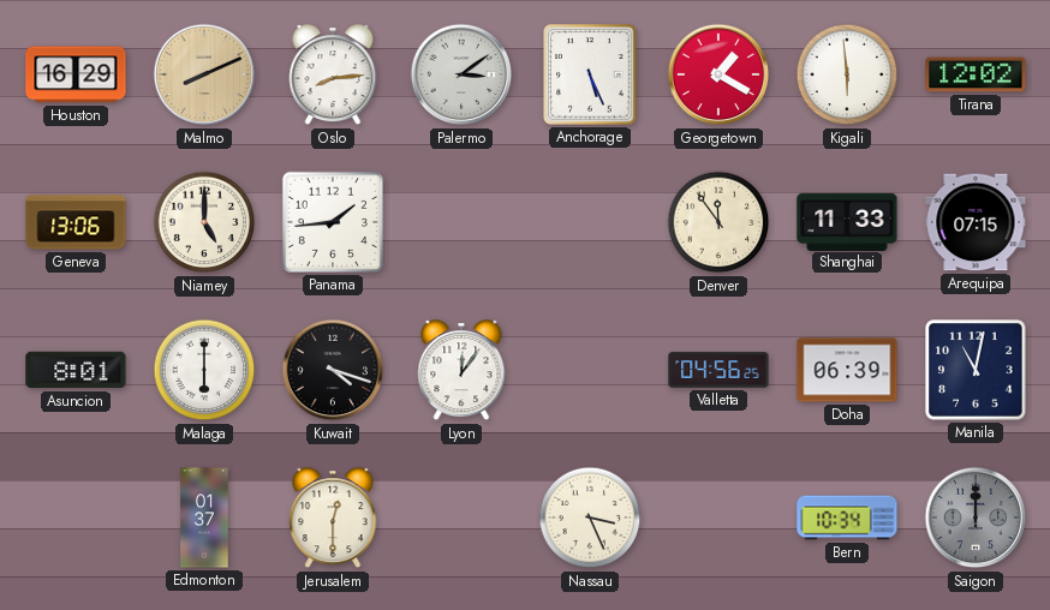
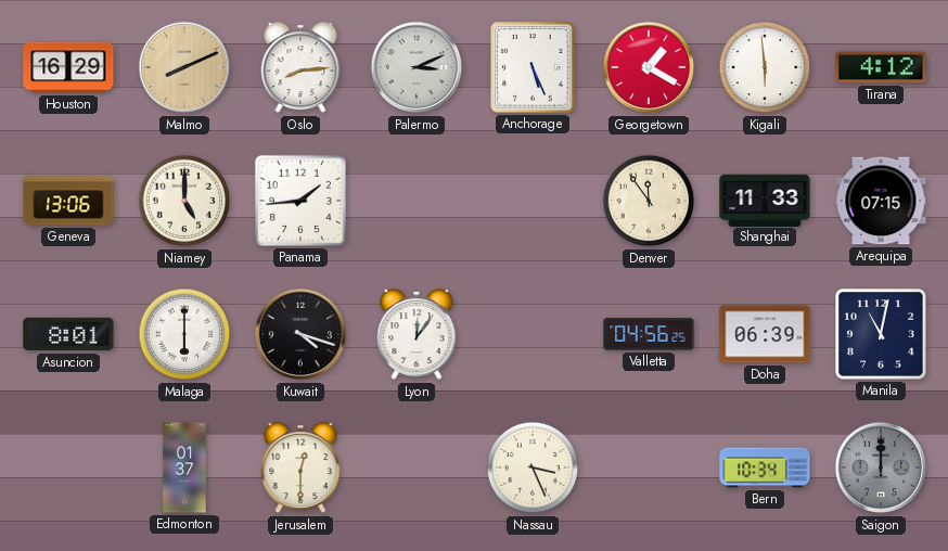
Palermo: 3:09 -> 3:11 (417, 67)
Tirana: 12:02 -> 4:12 (881, 67)
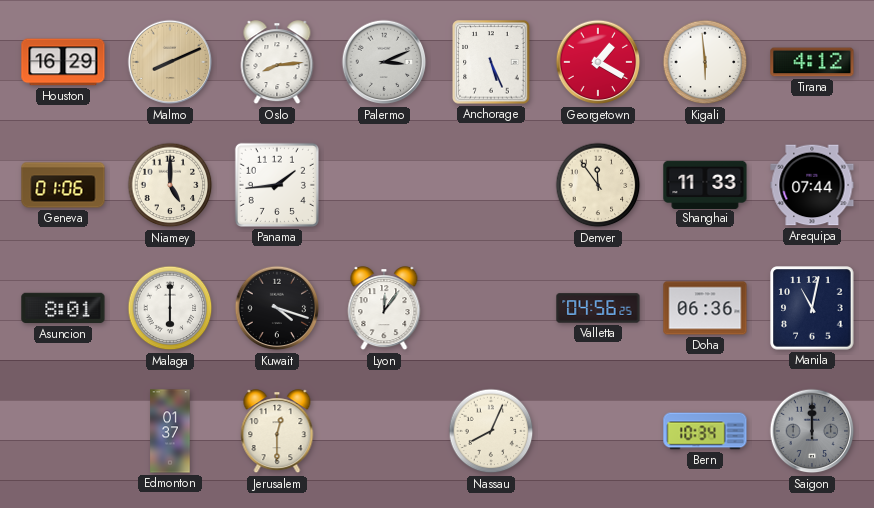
Geneva: 13:06 -> 01:06 (63, 185)
Arequipa: 07:15 -> 07:44 (812, 185)
Doha: 06:39 -> 06:36 (705, 308)
Nassau: 3:26 -> 8:04 (491, 431)
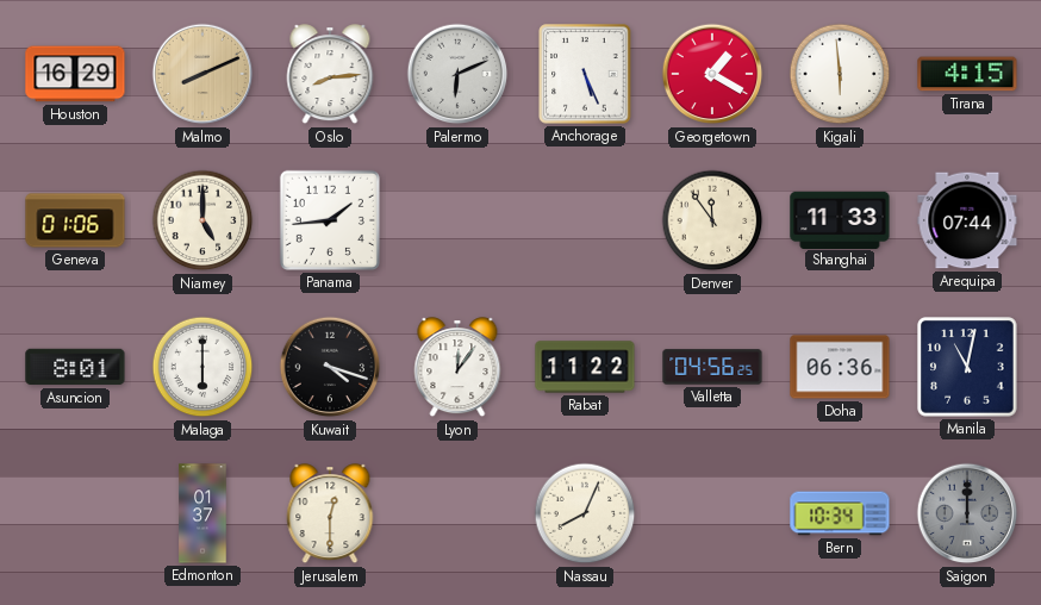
Palermo: 3:11 -> 6:11 (457, 74)
Tirana: 4:12 -> 4:15 (967, 74)
Rabat: none -> 11:22 (585, 367)
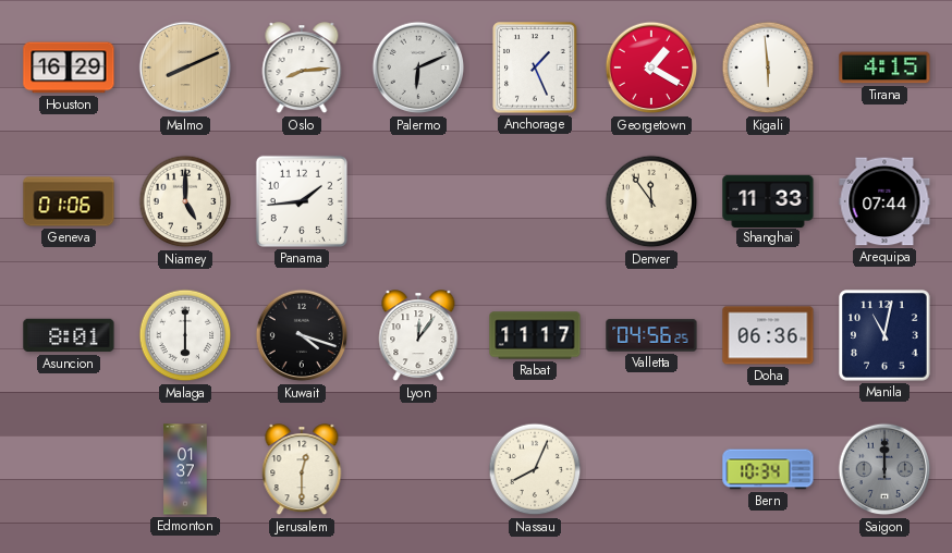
Anchorage: 5:26 -> 1:26 (535, 67)
Rabat: 11:22 -> 11:17 (535, 335)
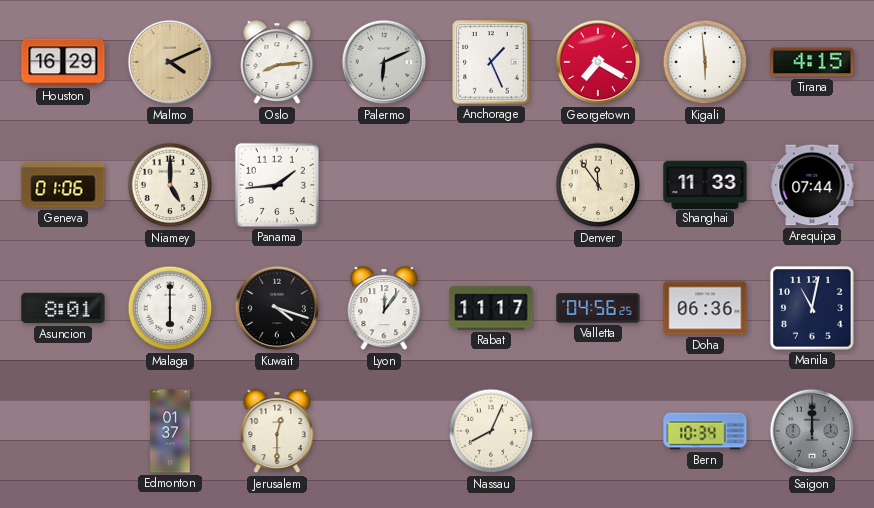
Malmo: 8:11 -> 4:11 (170, 62)
Georgetown: 1:20 -> 7:20 (598, 62)
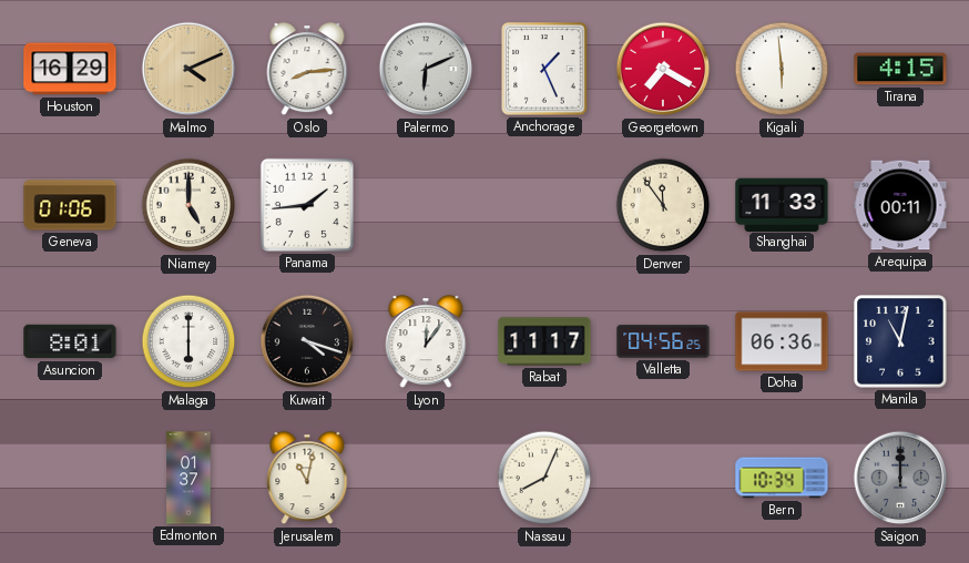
Arequipa: 07:44 -> 00:11 (900, 205)
Jerusalem: 12:30 -> 11:02 (307, 479)
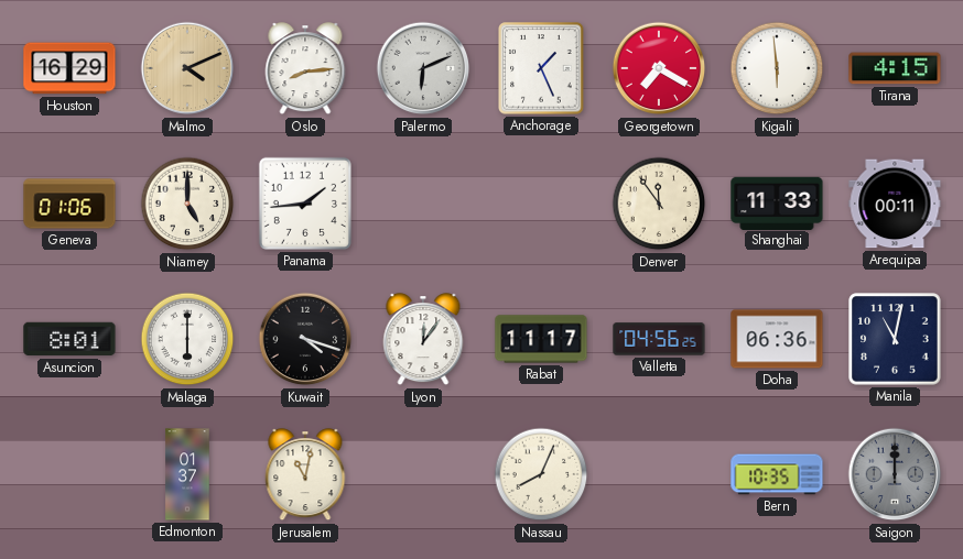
Bern: 10:34 -> 10:35 (777, 474)
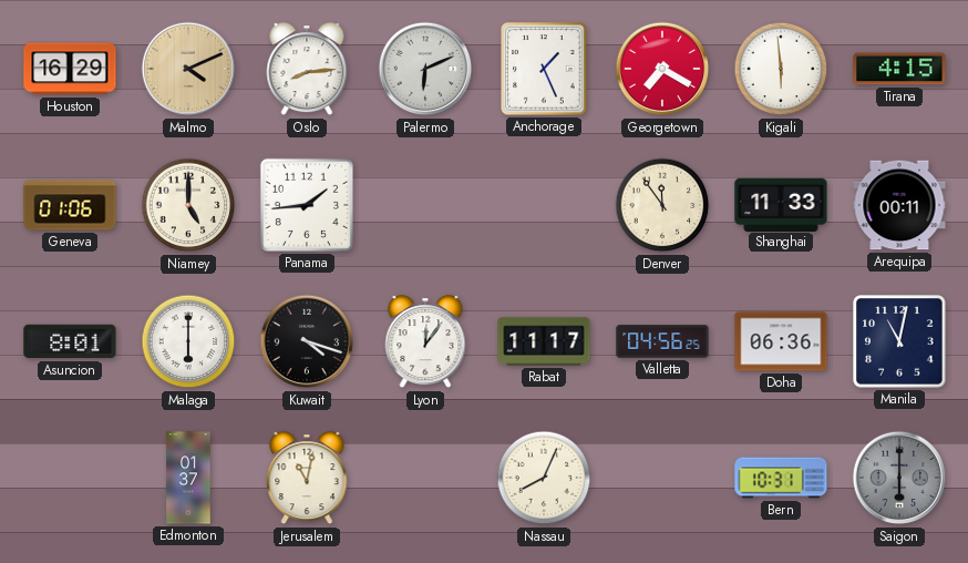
Bern: 10:35 -> 10:31 (781, 478)
Saigon: 12:00 -> 6:00 (899, 478)
